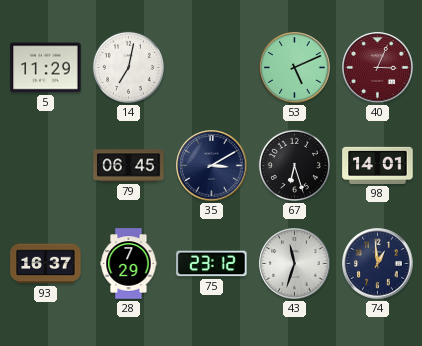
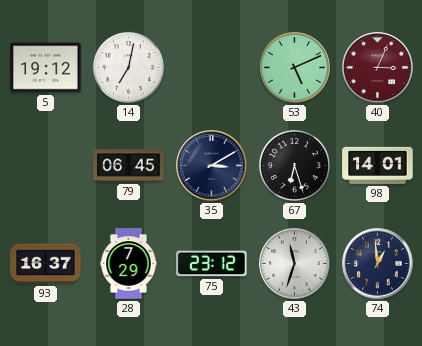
5: 11:29 -> 19:12 (46, 68)
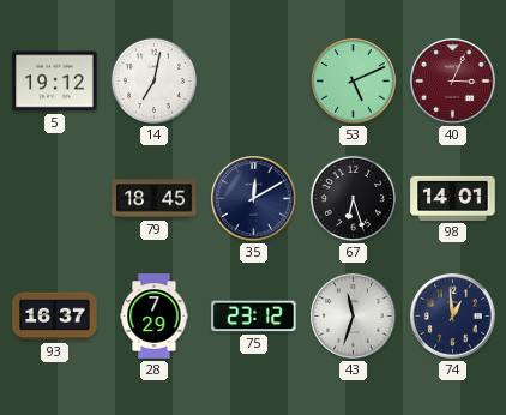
79: 06:45 -> 18:45 (155, 199)
35: 3:10 -> 12:10 (254, 199)
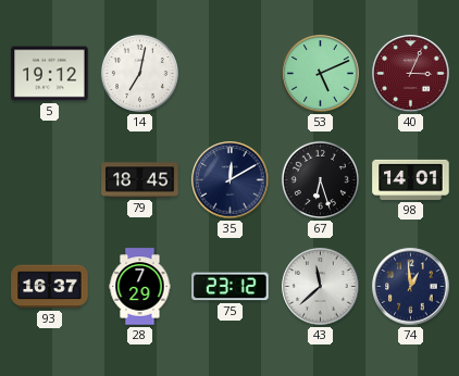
43: 11:33 -> 11:38 (321, 287)
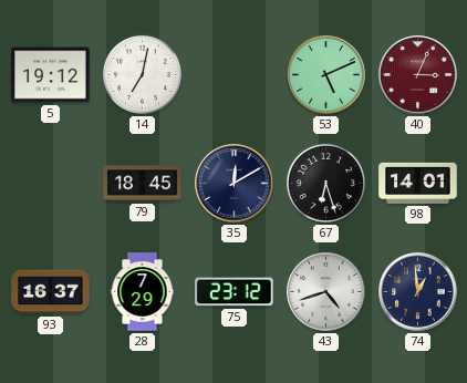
43: 11:38 -> 4:42 (326, 292)
